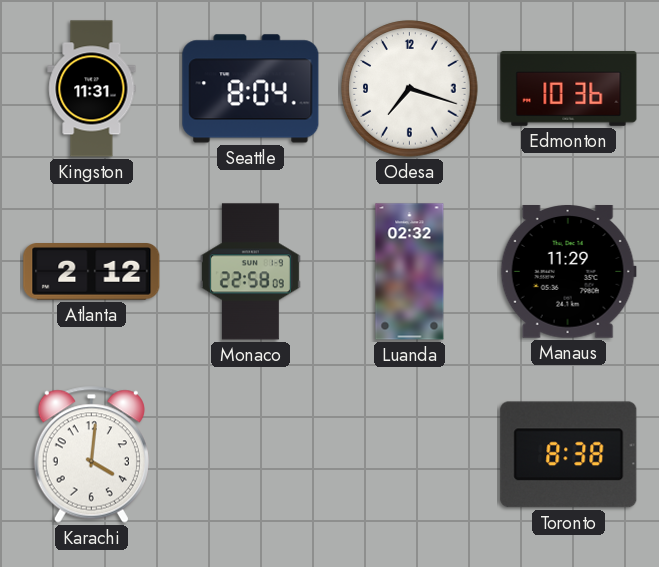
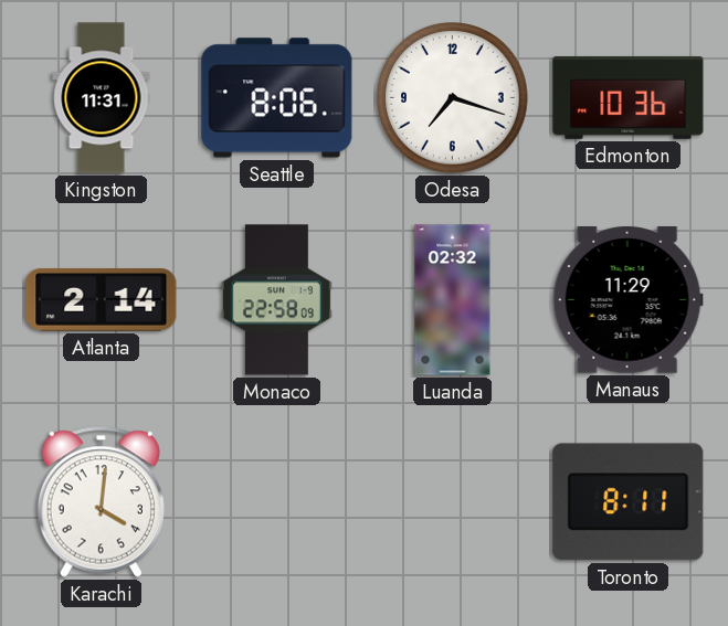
Seattle: 8:04 -> 8:06 (277, 98)
Atlanta: 2:12 -> 2:14 (102, 300)
Toronto: 8:38 -> 8:11 (629, 502)
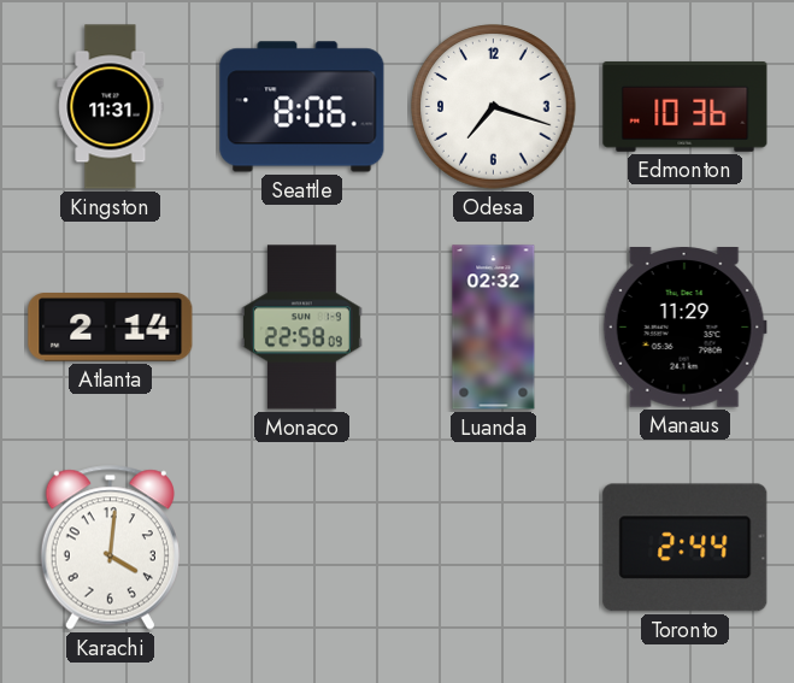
Toronto: 8:11 -> 2:44 (686, 548)
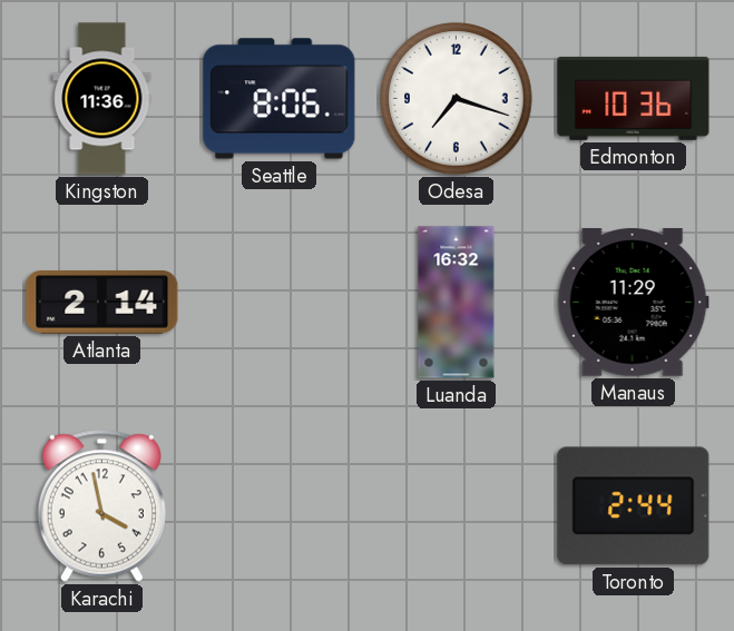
Kingston: 11:31 -> 11:36 (102, 99)
Monaco: 22:58 -> none (301, 328)
Luanda: 02:32 -> 16:32 (457, 303)
Karachi: 4:01 -> 3:58 (101, 505)
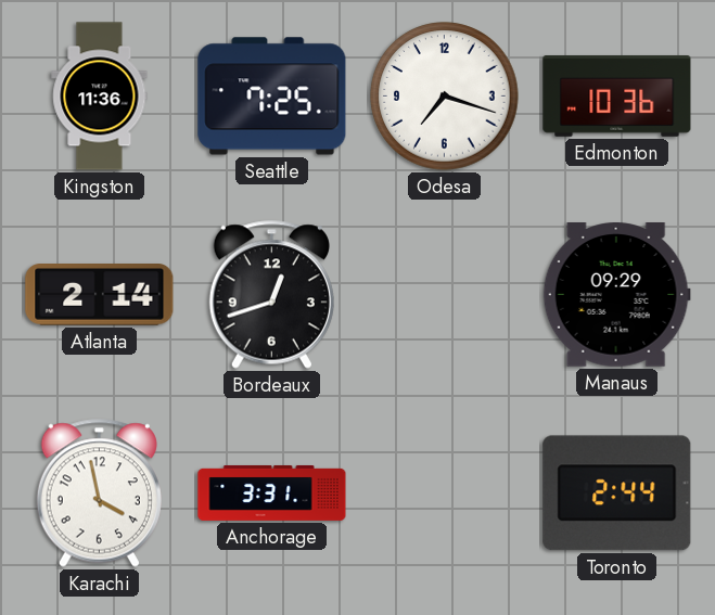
Seattle: 8:06 -> 7:25 (272, 97)
Bordeaux: none -> 12:42 (271, 294)
Luanda: 16:32 -> none (457, 303)
Manaus: 11:29 -> 09:29 (616, 295)
Anchorage: none -> 3:31 (272, 492)
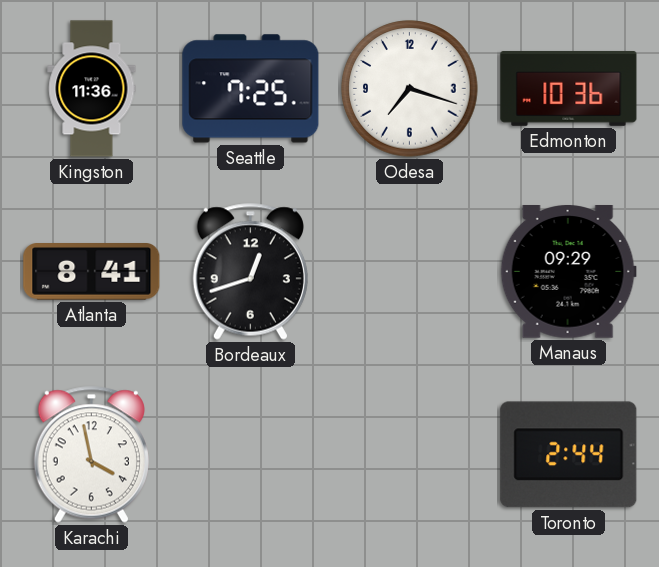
Atlanta: 2:14 -> 8:41 (92, 272)
Anchorage: 3:31 -> none (272, 492)
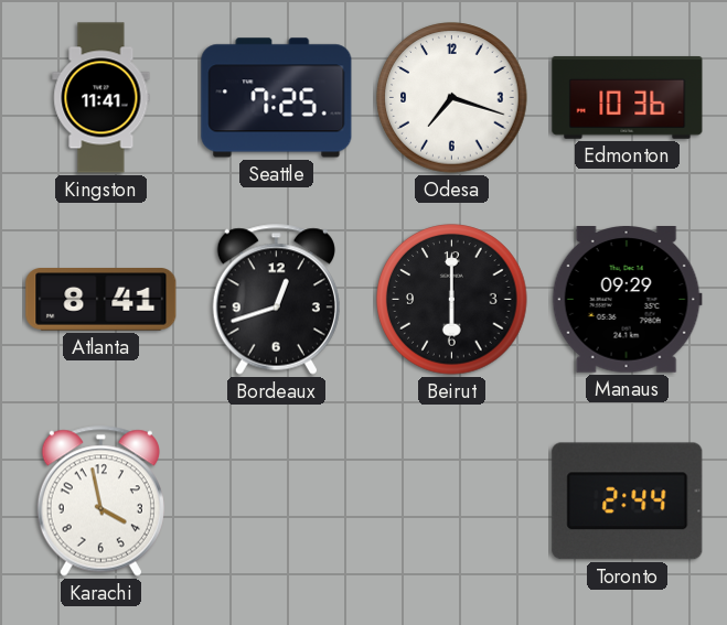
Kingston: 11:36 -> 11:41 (101, 98)
Beirut: none -> 6:00 (452, 300)
